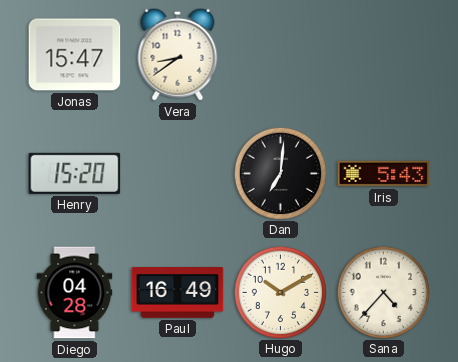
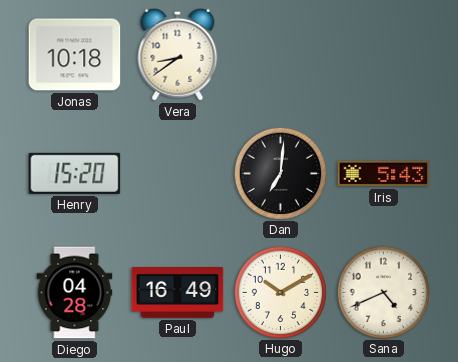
Jonas: 15:47 -> 10:18 (75, 55)
Sana: 4:37 -> 4:41 (383, 292)
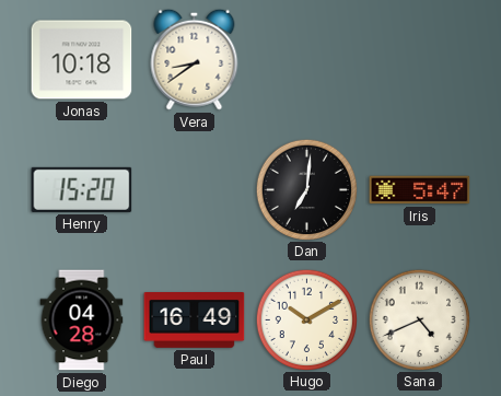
Iris: 5:43 -> 5:47 (420, 190)
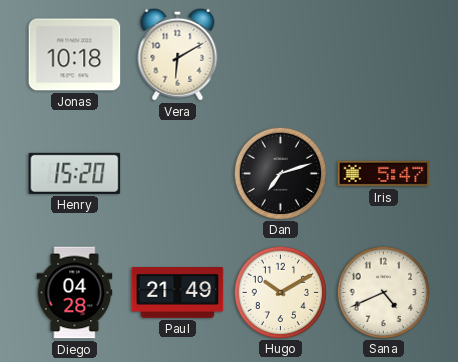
Vera: 8:39 -> 6:10 (178, 54)
Dan: 7:01 -> 7:12 (280, 173)
Paul: 16:49 -> 21:49 (178, 293)
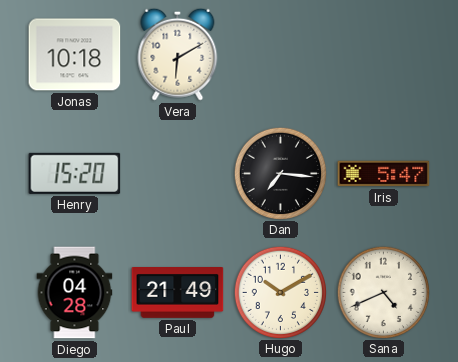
Dan: 7:12 -> 7:16 (280, 173)
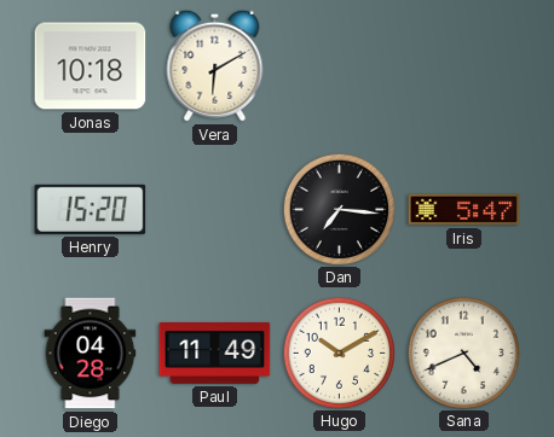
Paul: 21:49 -> 11:49 (215, 354)
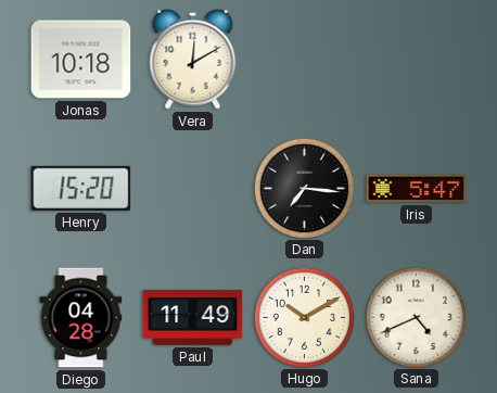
Vera: 6:10 -> 12:10 (193, 59)
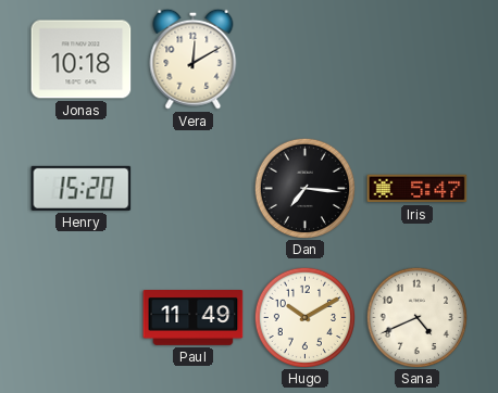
Diego: 04:28 -> none (81, 318)
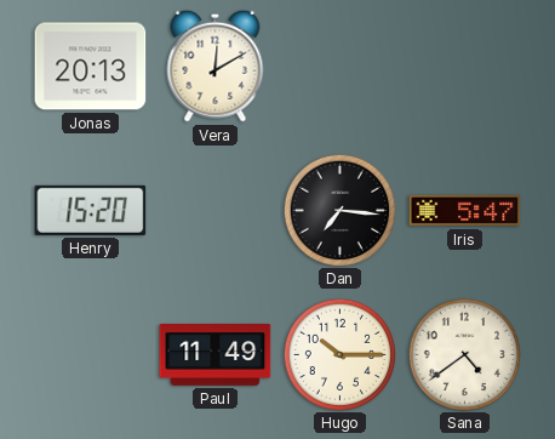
Jonas: 10:18 -> 20:13 (91, 67)
Hugo: 10:10 -> 10:15 (339, 354)
Sana: 4:41 -> 4:39 (464, 354)
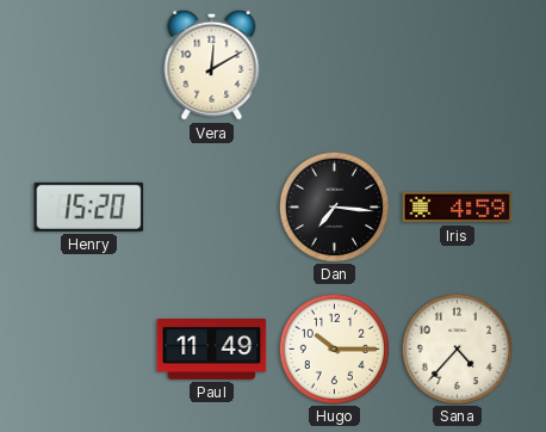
Jonas: 20:13 -> none (91, 67)
Iris: 5:47 -> 4:59 (458, 208)
Sana: 4:39 -> 4:37 (457, 348)
